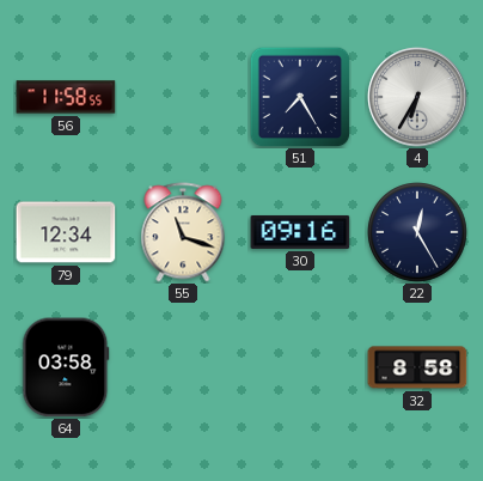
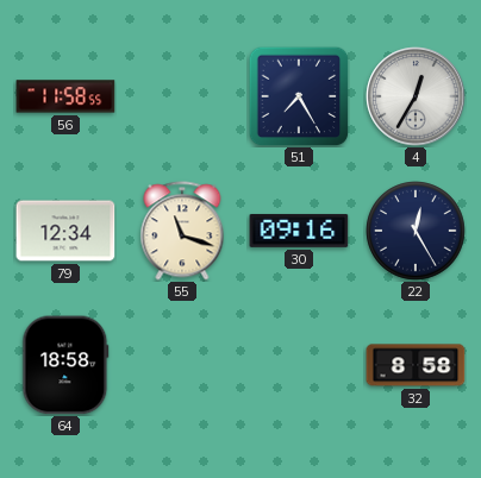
4: 6:35 -> 12:35 (416, 96)
64: 03:58 -> 18:58 (65, 365)
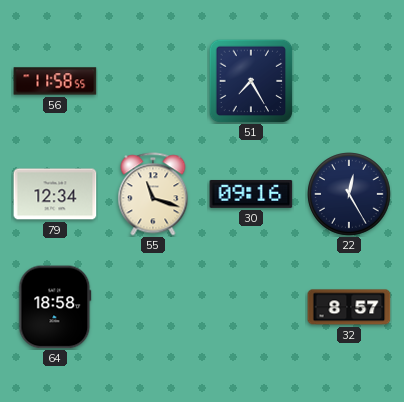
4: 12:35 -> none (416, 96)
32: 8:58 -> 8:57 (349, 307)
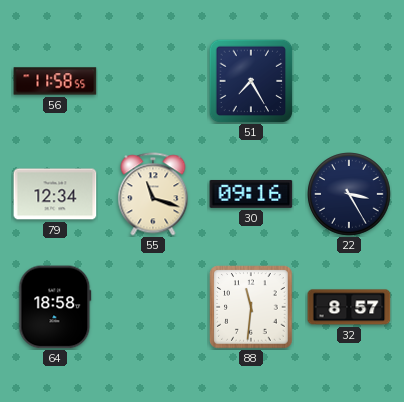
22: 12:25 -> 3:25 (349, 194)
88: none -> 11:31 (251, 307)
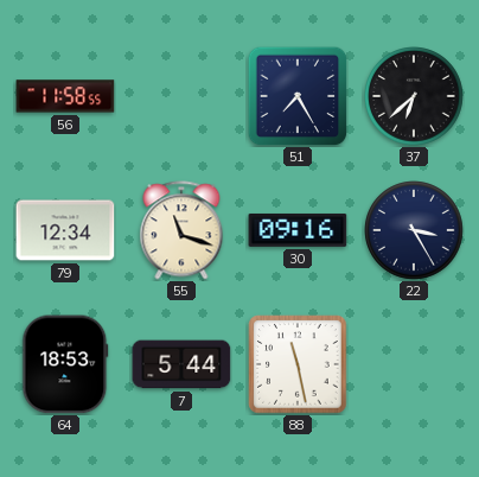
37: none -> 6:38 (414, 96)
64: 18:58 -> 18:53 (65, 364)
7: none -> 5:44 (181, 364)
88: 11:31 -> 11:28 (298, 364)
32: 8:57 -> none (349, 307)
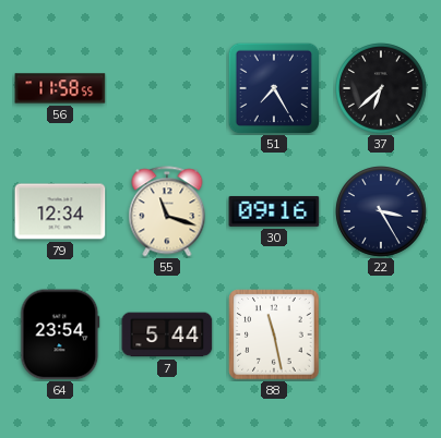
64: 18:53 -> 23:54 (60, 334)
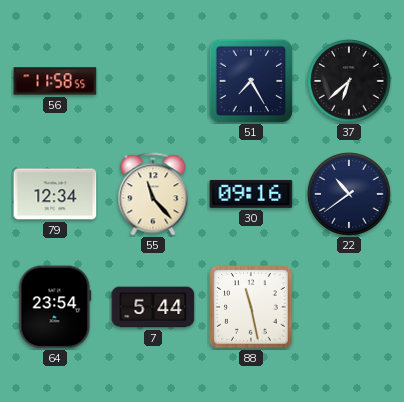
55: 11:18 -> 11:23 (153, 194)
22: 3:25 -> 10:39 (349, 194)
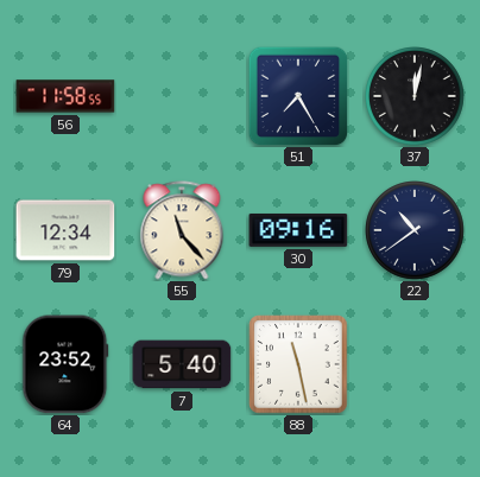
37: 6:38 -> 12:02 (415, 96)
64: 23:54 -> 23:52 (65, 364)
7: 5:44 -> 5:40 (182, 364)
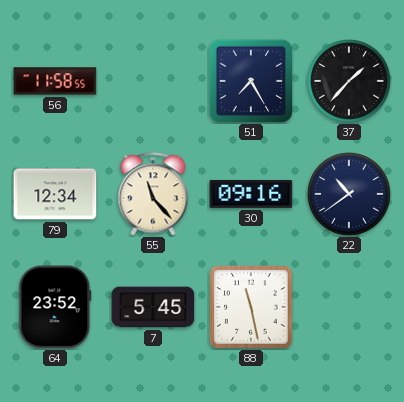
37: 12:02 -> 1:37 (349, 81)
7: 5:40 -> 5:45 (153, 307)
